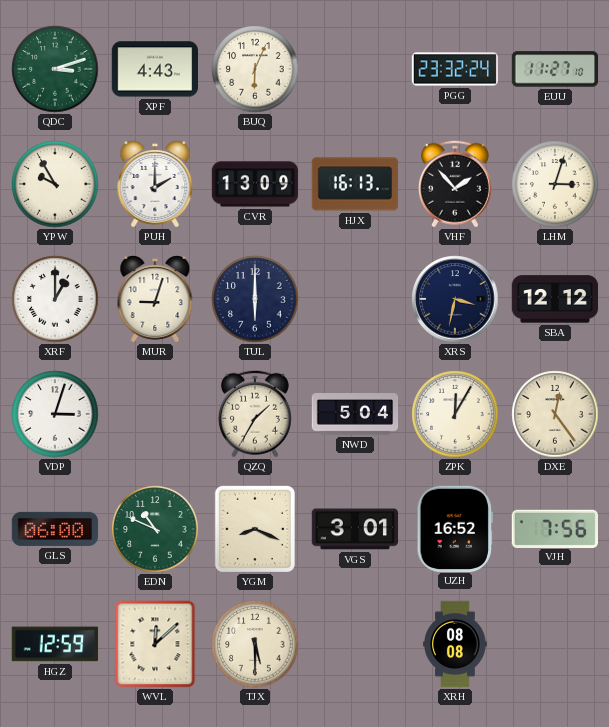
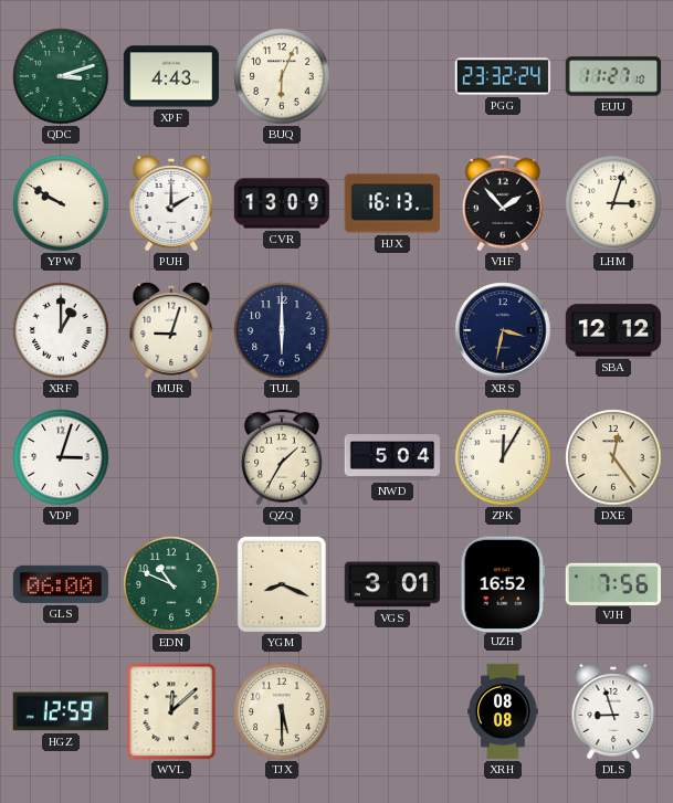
YPW: 9:55 -> 9:50 (61, 203)
DLS: none -> 8:57 (613, 712)
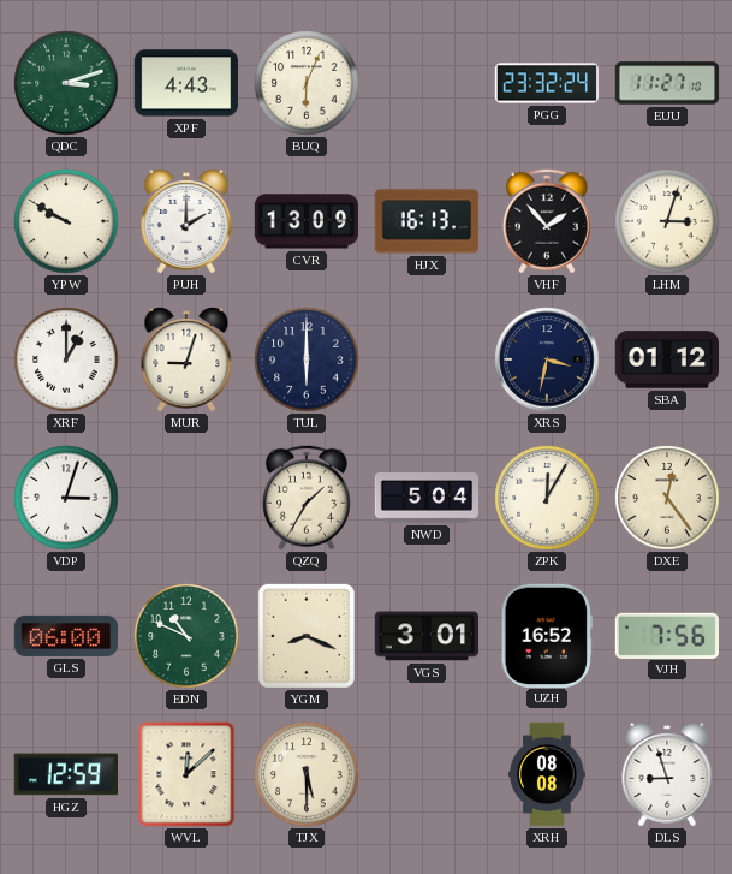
SBA: 12:12 -> 01:12 (667, 359)
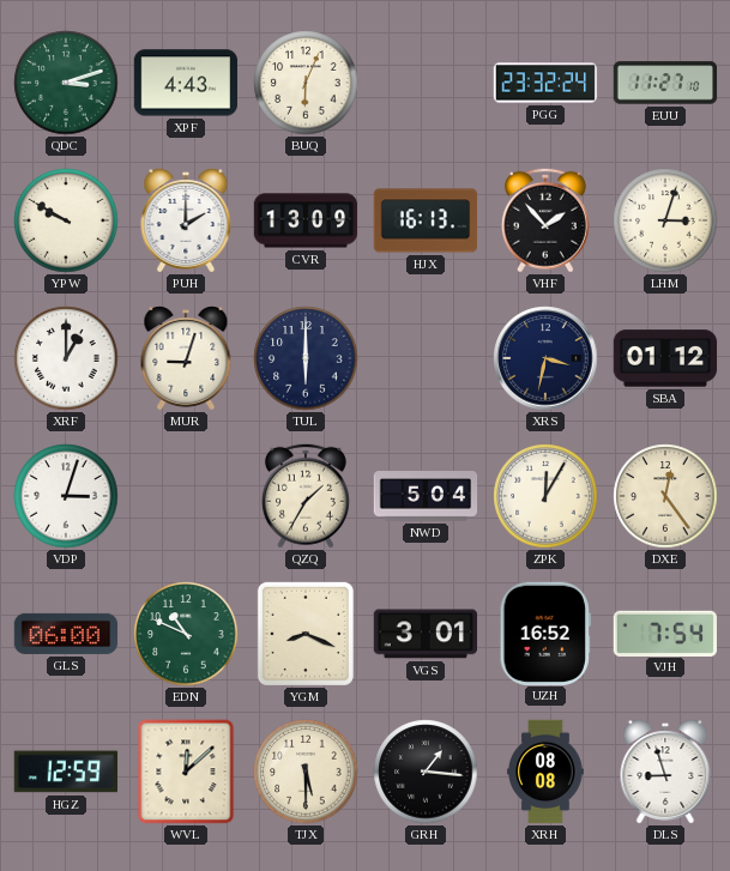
VJH: 7:56 -> 7:54 (664, 633)
GRH: none -> 1:16 (426, 772)
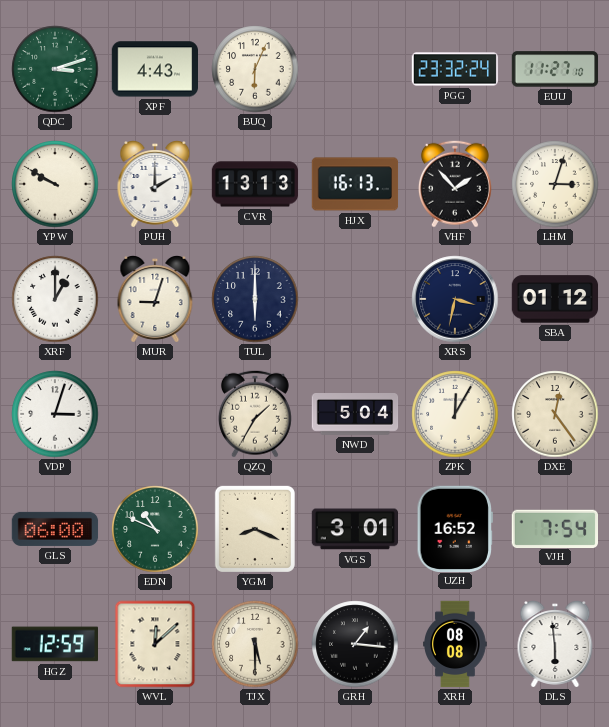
CVR: 13:09 -> 13:13 (255, 184)
DLS: 8:57 -> 5:59 (555, 645)
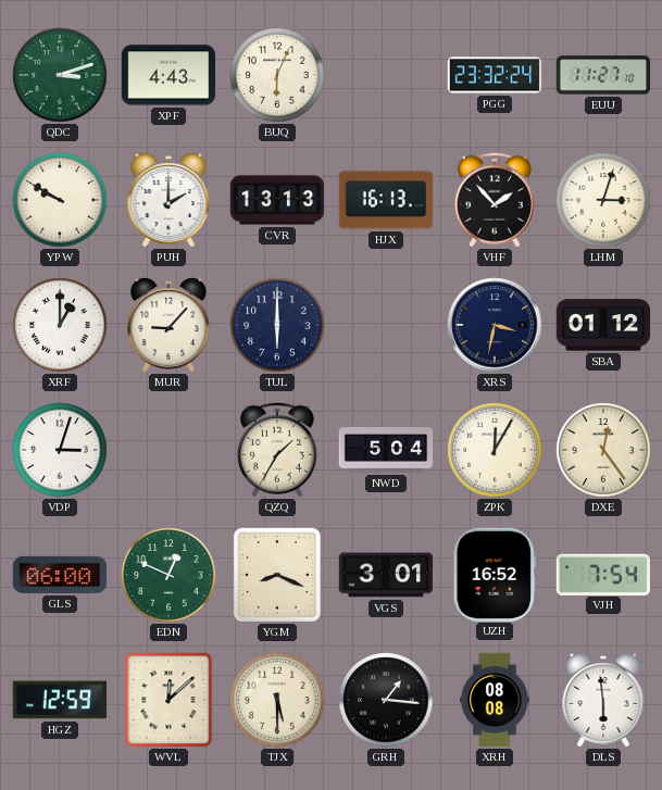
MUR: 9:03 -> 9:07 (168, 326)
EDN: 10:49 -> 12:49 (168, 575)
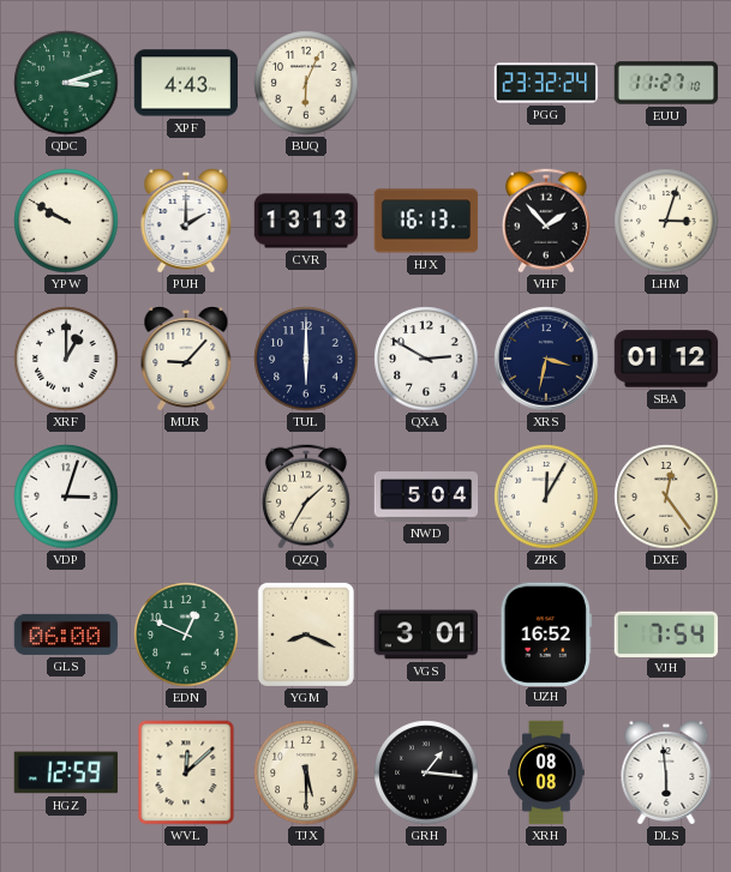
QXA: none -> 2:50 (426, 359)
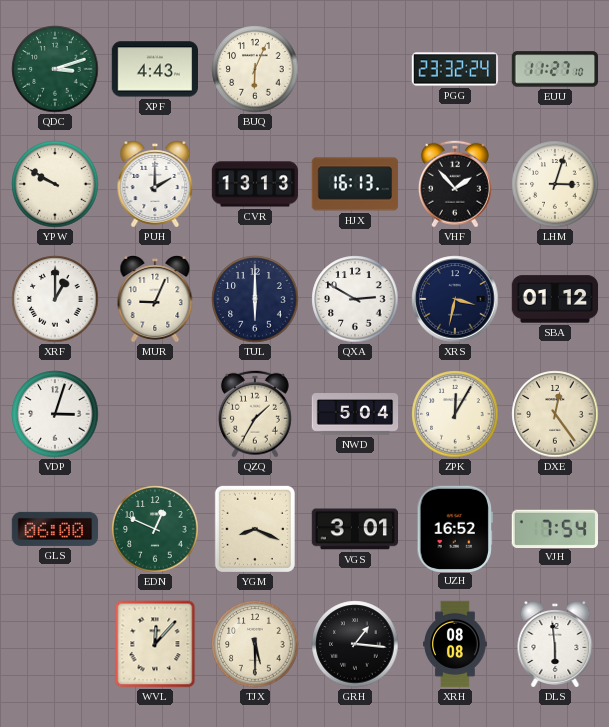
MUR: 9:07 -> 9:04 (155, 300)
HGZ: 12:59 -> none (65, 772)
WVL: 12:08 -> 12:07 (155, 644)
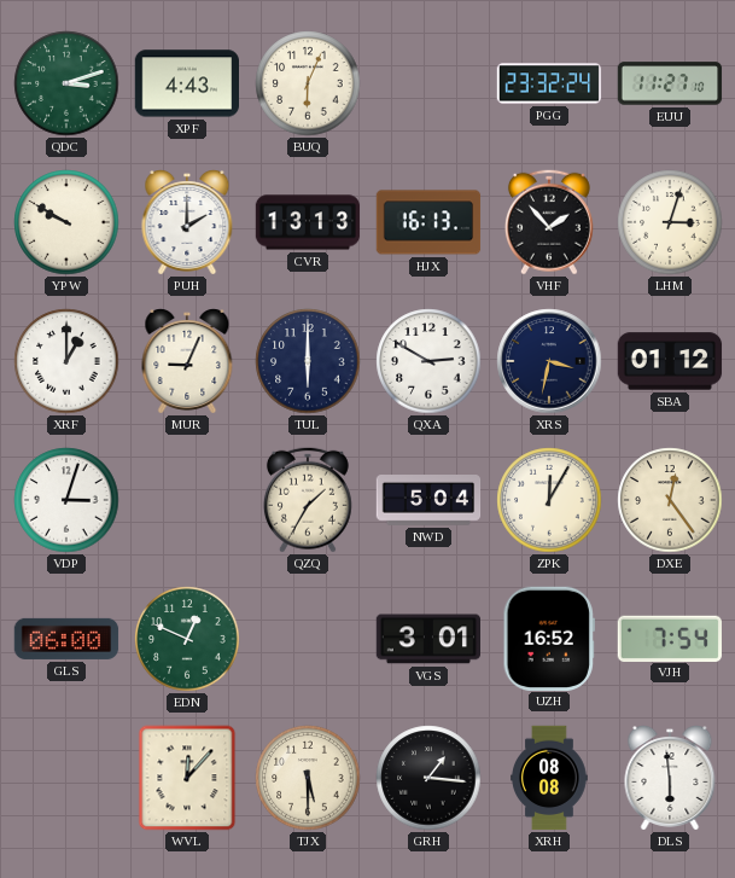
YGM: 8:19 -> none (255, 529)
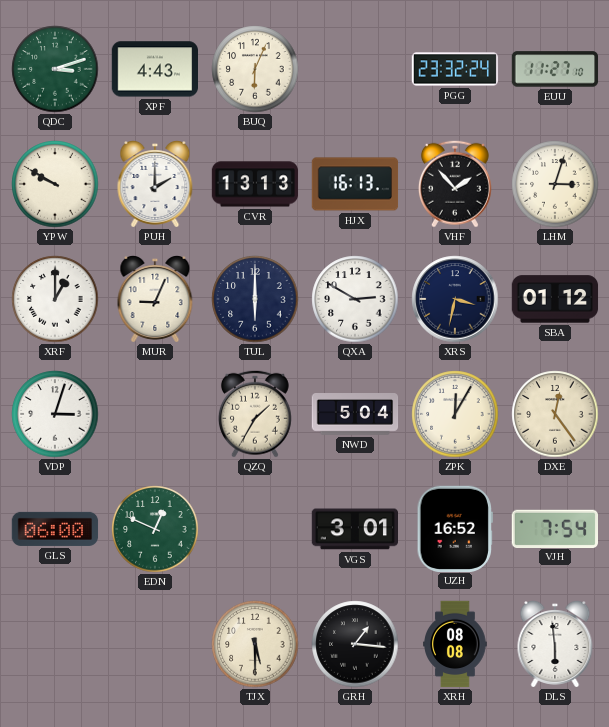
WVL: 12:07 -> none (187, 778)
